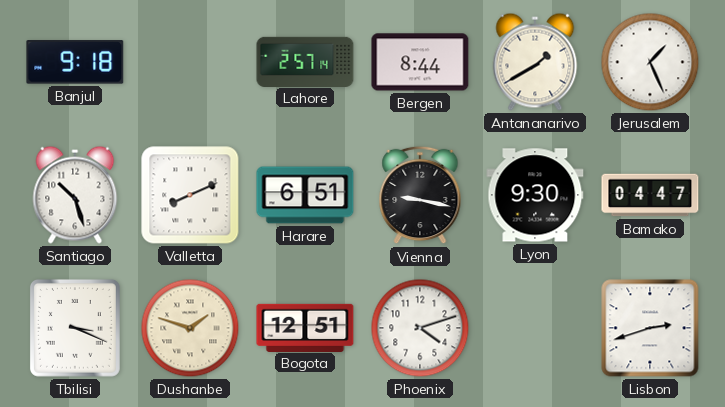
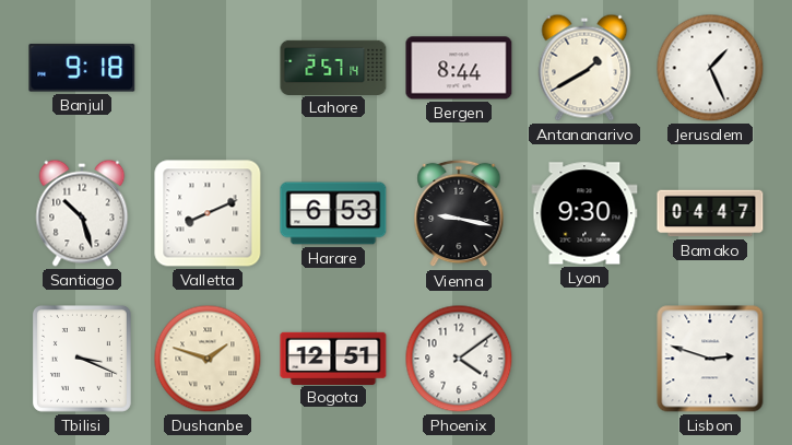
Harare: 6:51 -> 6:53 (333, 213)
Phoenix: 4:12 -> 4:09 (459, 359)
Lisbon: 2:42 -> 2:48 (710, 359)
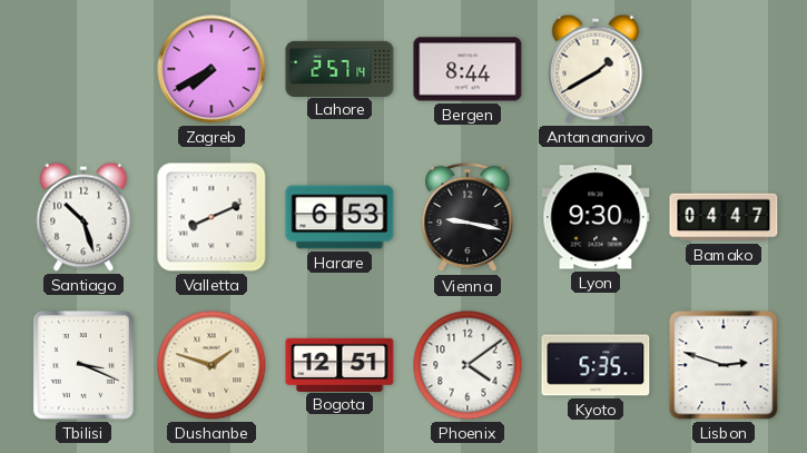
Banjul: 9:18 -> none (82, 68)
Zagreb: none -> 7:40 (211, 69)
Jerusalem: 1:26 -> none (710, 68)
Kyoto: none -> 5:35 (596, 365)
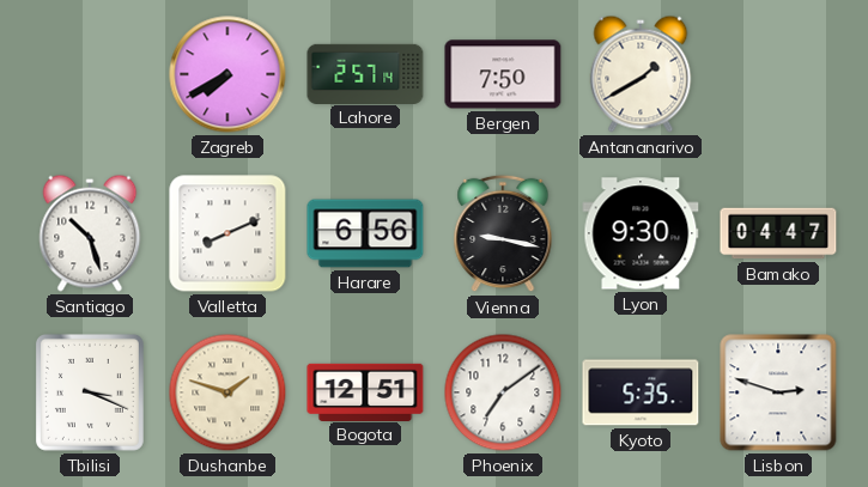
Bergen: 8:44 -> 7:50 (503, 74)
Harare: 6:53 -> 6:56 (365, 233)
Phoenix: 4:09 -> 7:09 (503, 392)
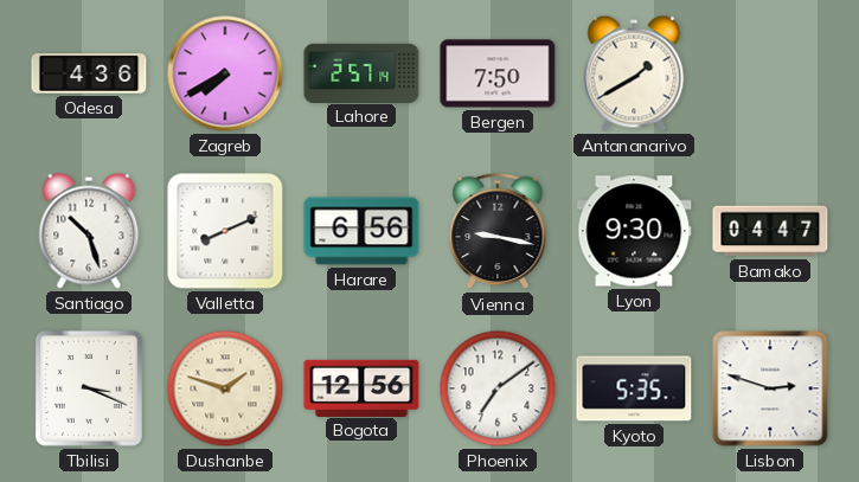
Odesa: none -> 4:36 (89, 75)
Bogota: 12:51 -> 12:56 (361, 387)
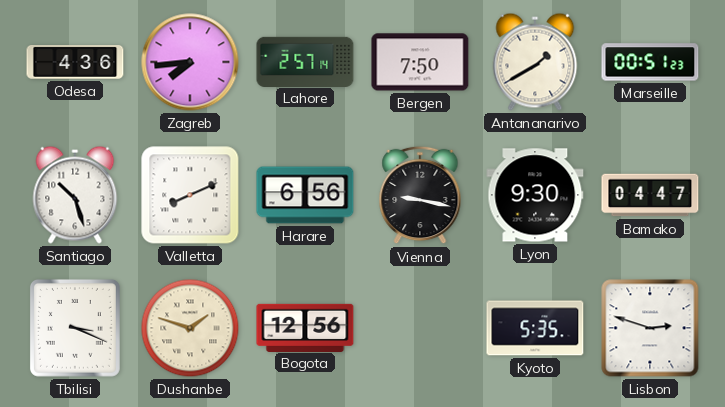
Zagreb: 7:40 -> 7:44 (190, 62)
Marseille: none -> 00:51 (650, 62)
Phoenix: 7:09 -> none (498, 388)
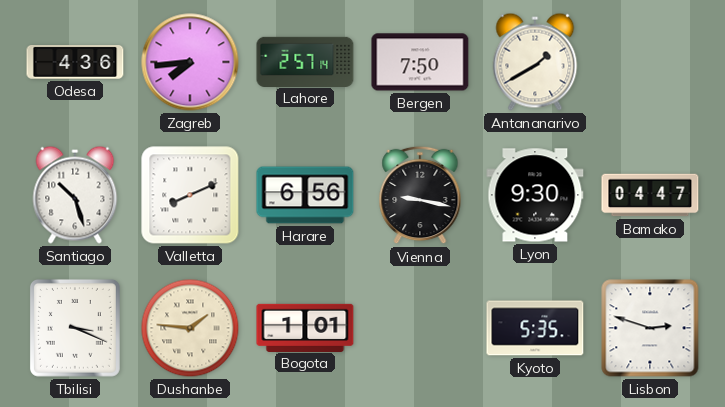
Marseille: 00:51 -> none (650, 62)
Dushanbe: 1:48 -> 1:46 (190, 328)
Bogota: 12:56 -> 1:01 (305, 327)
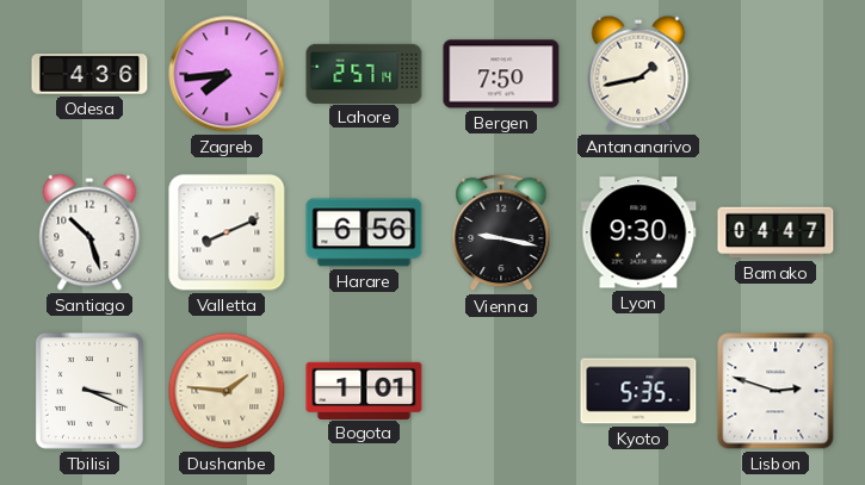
Antananarivo: 1:40 -> 1:43 (638, 74)
